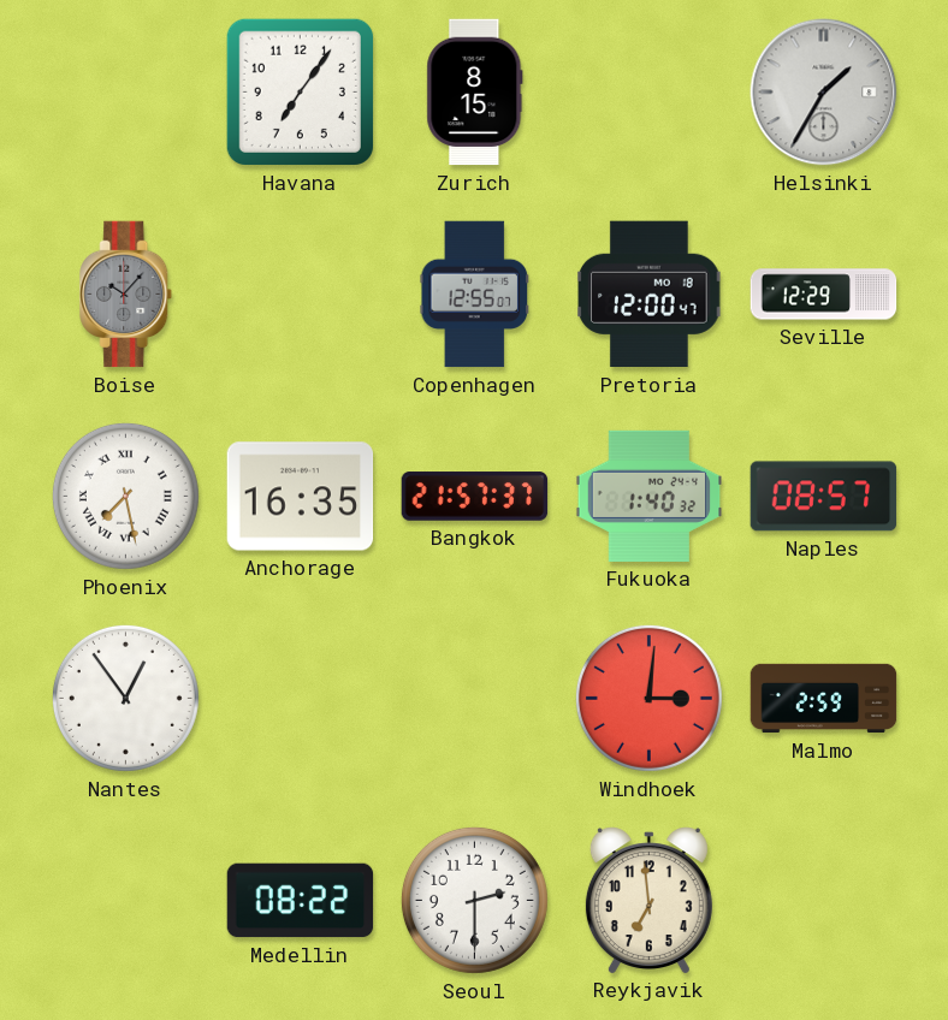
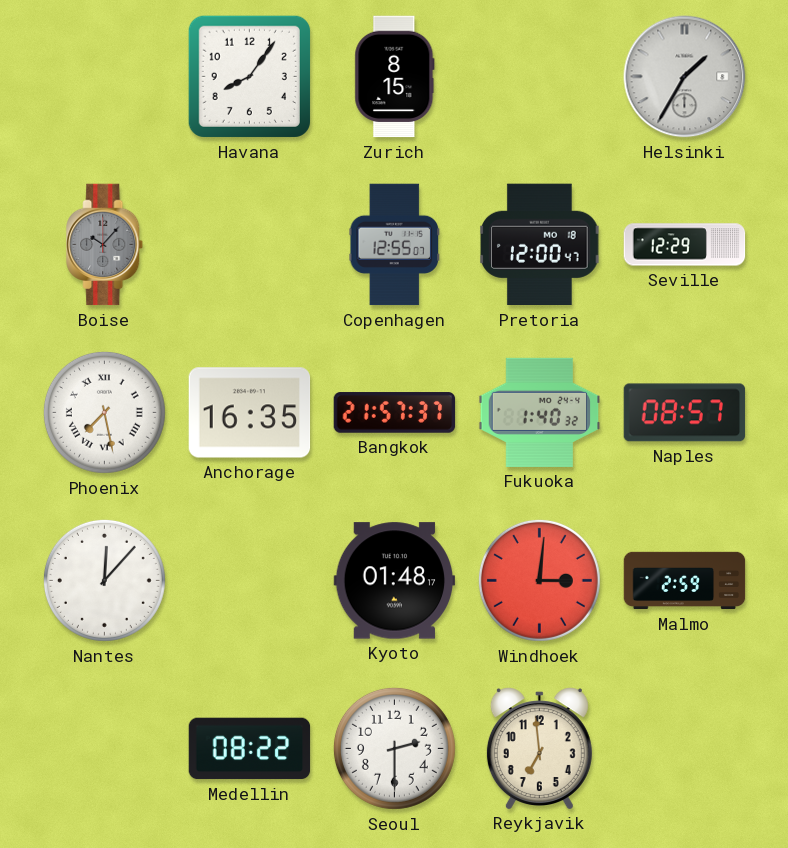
Havana: 7:06 -> 8:06 (249, 76)
Nantes: 12:54 -> 12:07 (104, 580)
Kyoto: none -> 01:48 (395, 581)
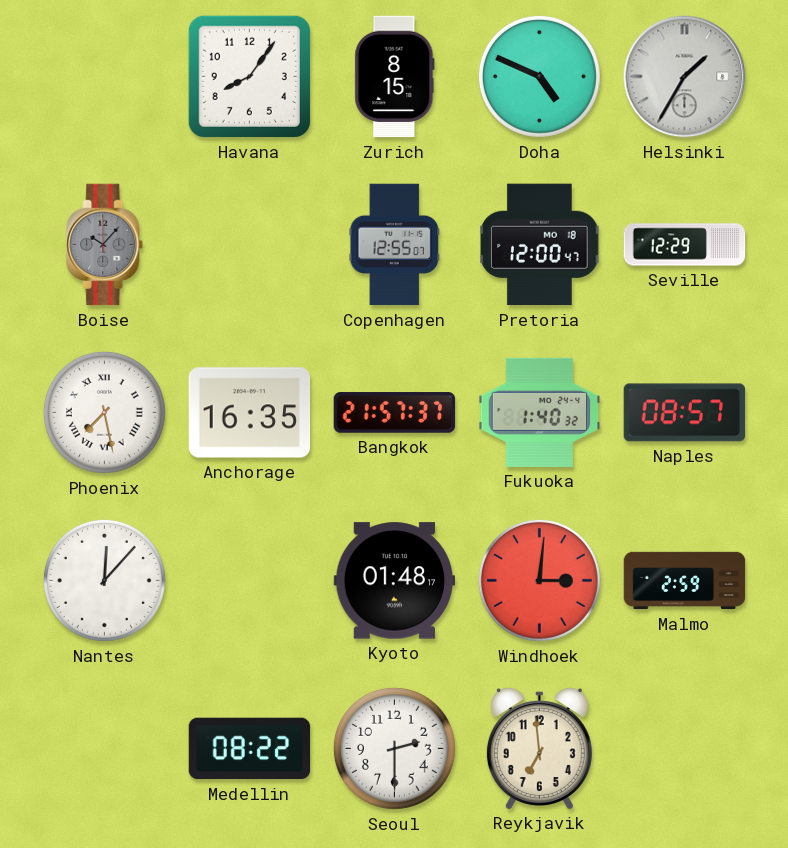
Doha: none -> 4:49 (539, 76)
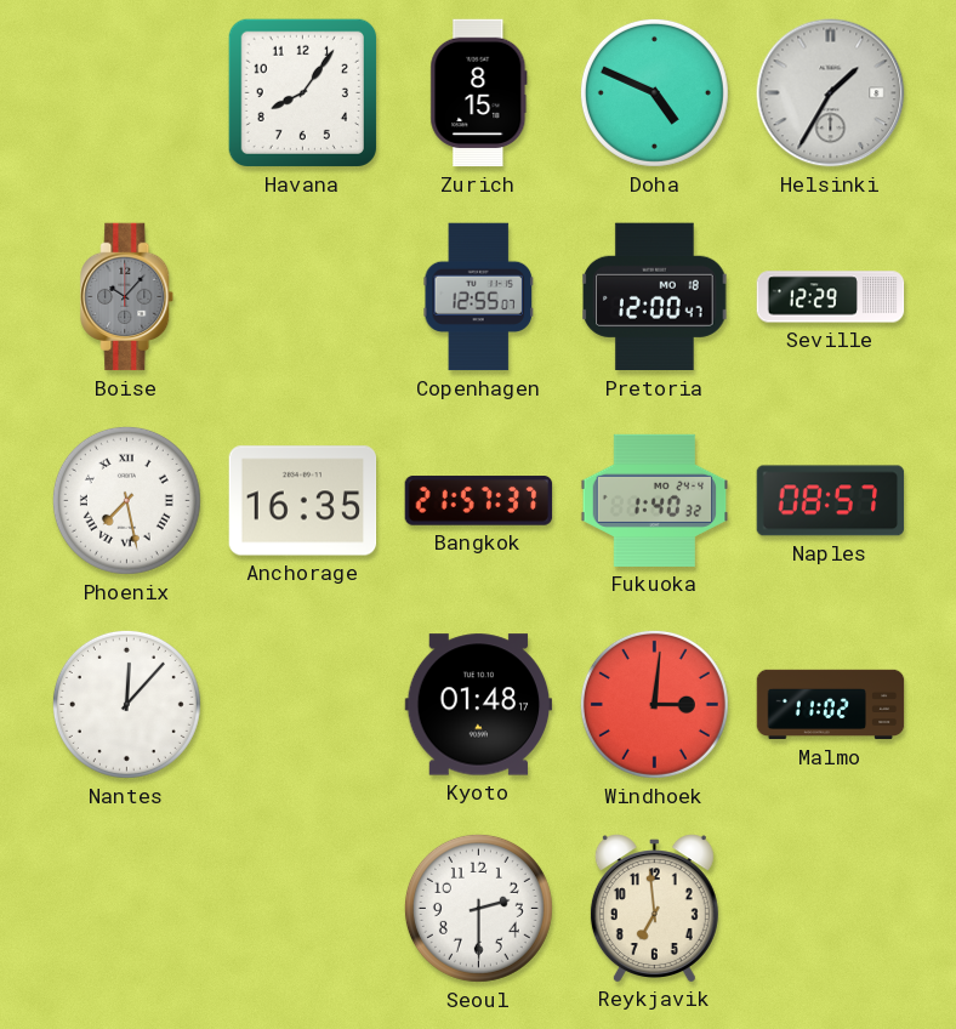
Malmo: 2:59 -> 11:02 (831, 705)
Medellin: 08:22 -> none (250, 749)
